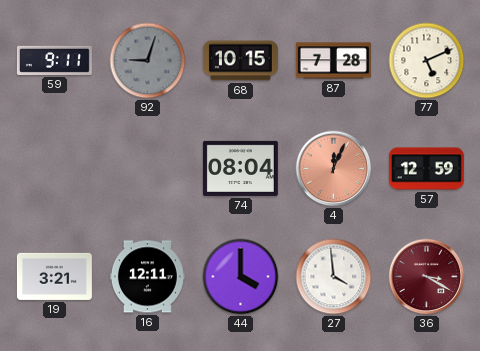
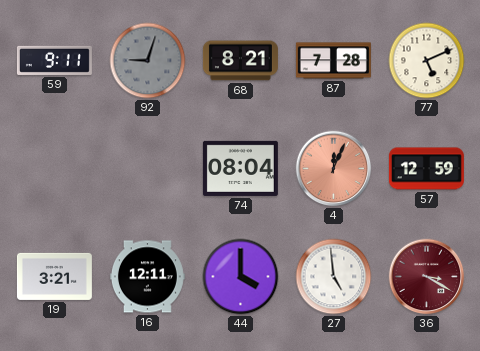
68: 10:15 -> 8:21 (240, 61)
27: 3:59 -> 4:59 (334, 277)
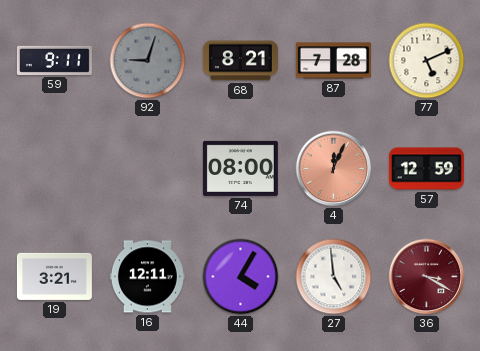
74: 08:04 -> 08:00 (240, 168)
44: 4:00 -> 4:05 (241, 277)
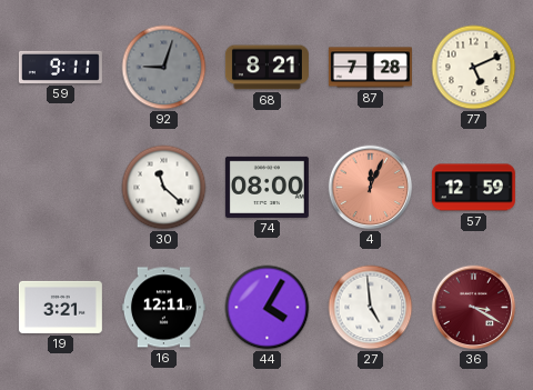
30: none -> 11:22 (164, 188)
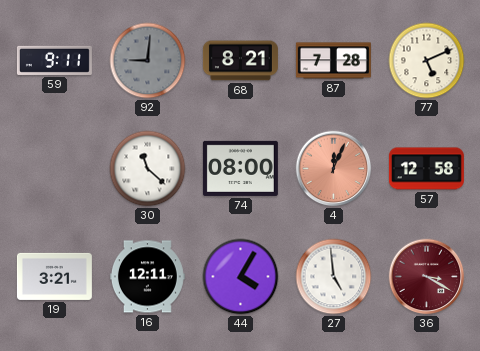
92: 9:03 -> 9:01 (148, 61)
57: 12:59 -> 12:58 (426, 169)
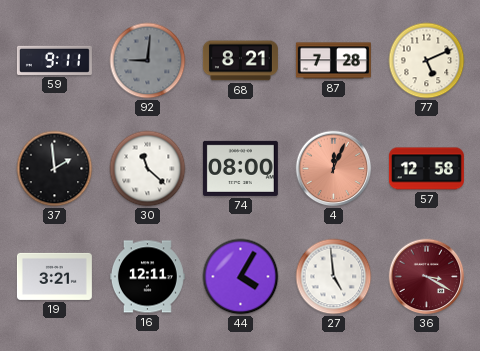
37: none -> 1:59 (55, 169)
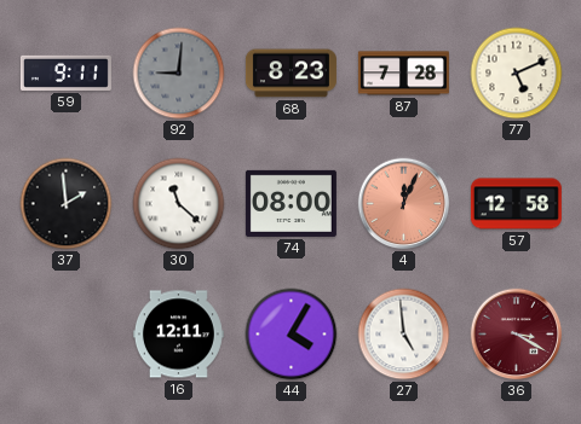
68: 8:21 -> 8:23 (290, 74)
19: 3:21 -> none (54, 276)
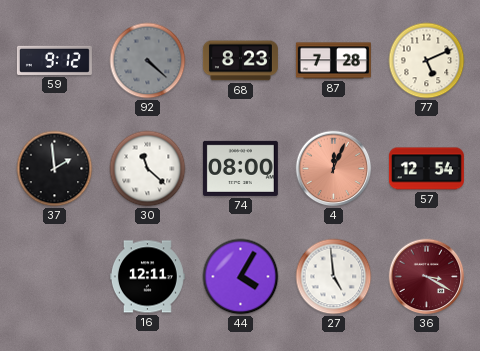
59: 9:11 -> 9:12 (54, 60)
92: 9:01 -> 4:22 (148, 61)
57: 12:58 -> 12:54 (426, 169)
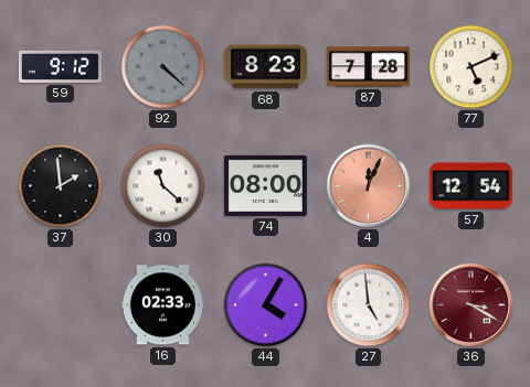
16: 12:11 -> 02:33 (162, 305)
